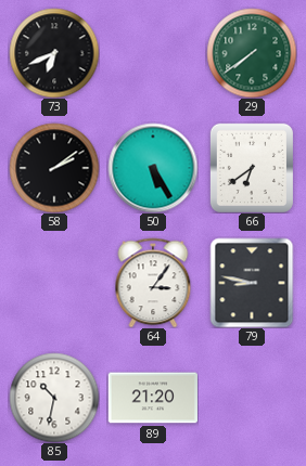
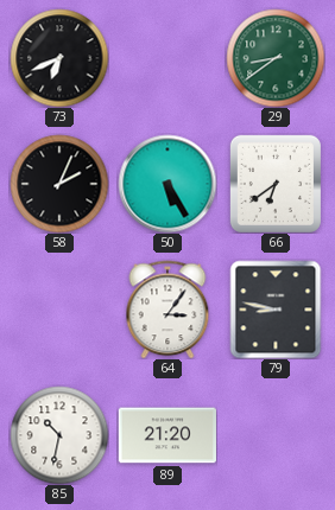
29: 7:39 -> 8:39 (276, 58)
58: 2:09 -> 2:04 (59, 184)
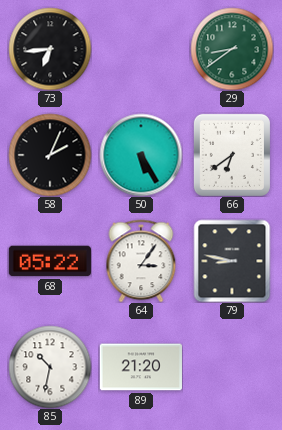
73: 6:41 -> 6:44 (50, 49)
68: none -> 05:22 (50, 261)
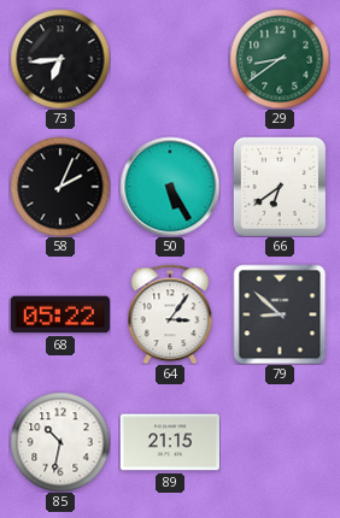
79: 8:47 -> 8:52 (280, 314)
89: 21:20 -> 21:15 (170, 442)
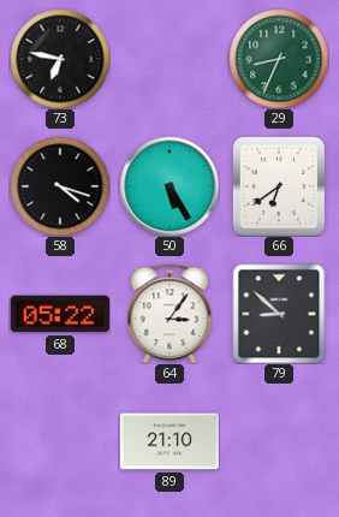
73: 6:44 -> 6:47 (60, 59)
29: 8:39 -> 8:34 (279, 59)
58: 2:04 -> 4:18 (60, 186)
85: 10:32 -> none (60, 442)
89: 21:15 -> 21:10 (169, 441)
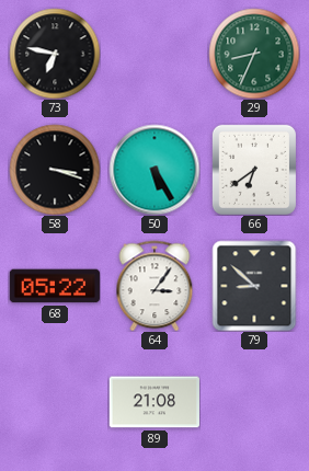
58: 4:18 -> 3:18 (55, 170)
89: 21:10 -> 21:08 (154, 402)
